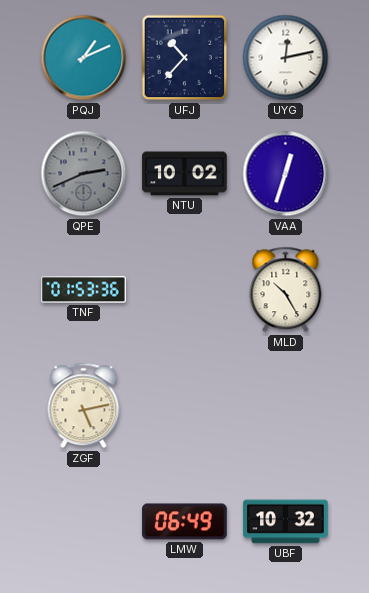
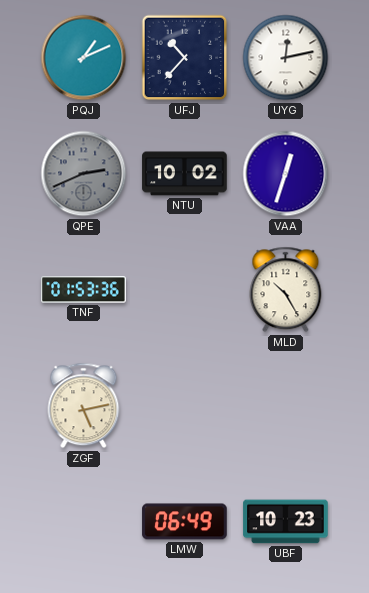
UBF: 10:32 -> 10:23 (286, 522)
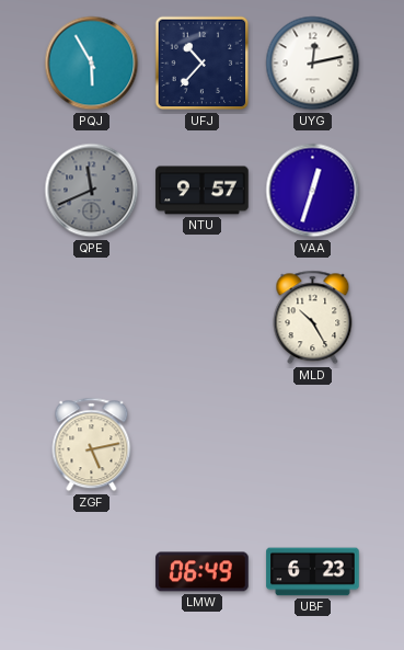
PQJ: 1:11 -> 5:55 (92, 64)
QPE: 2:41 -> 11:41 (92, 191)
NTU: 10:02 -> 9:57 (203, 191)
TNF: 01:53 -> none (84, 290)
UBF: 10:23 -> 6:23 (313, 572)
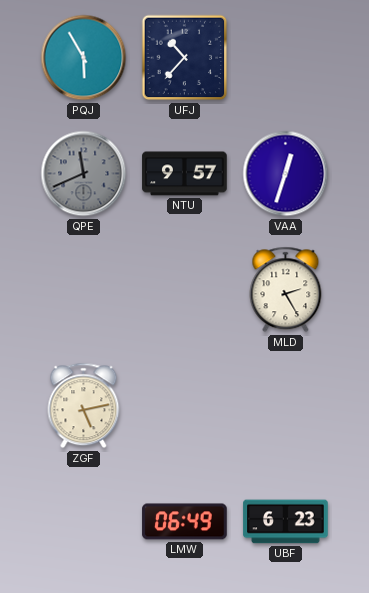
UYG: 12:13 -> none (313, 64)
MLD: 10:25 -> 2:25 (286, 290)
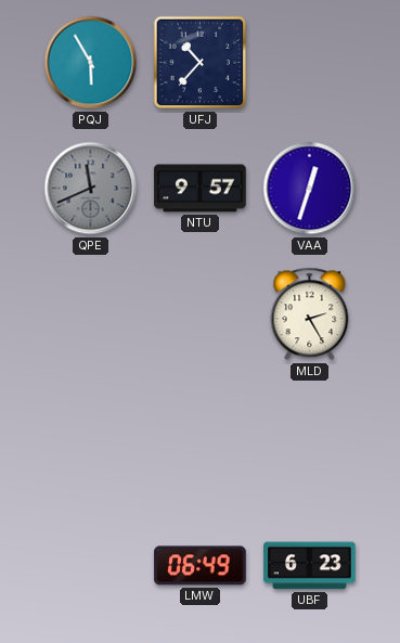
ZGF: 5:13 -> none (84, 406)
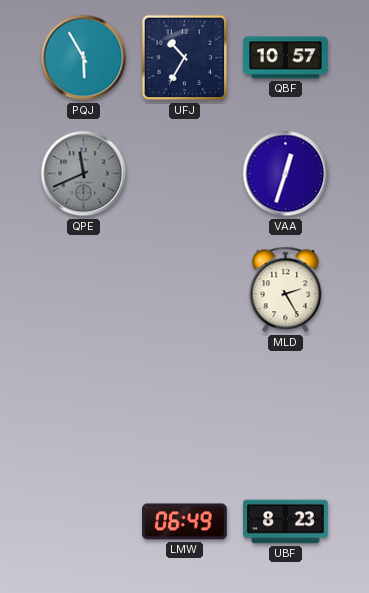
UFJ: 10:37 -> 10:35 (185, 58)
QBF: none -> 10:57 (286, 58)
NTU: 9:57 -> none (201, 189)
UBF: 6:23 -> 8:23 (286, 522)
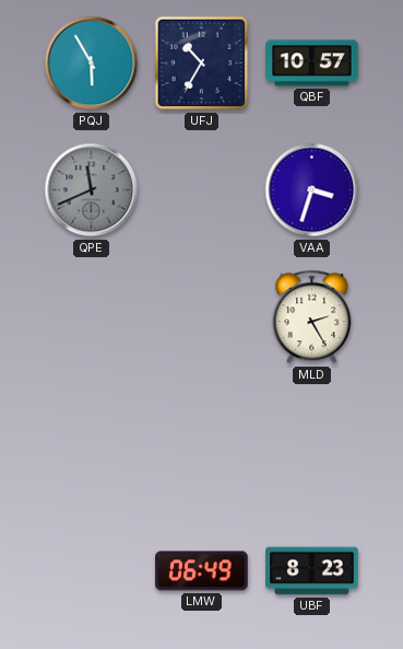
VAA: 12:33 -> 3:33 (312, 190)
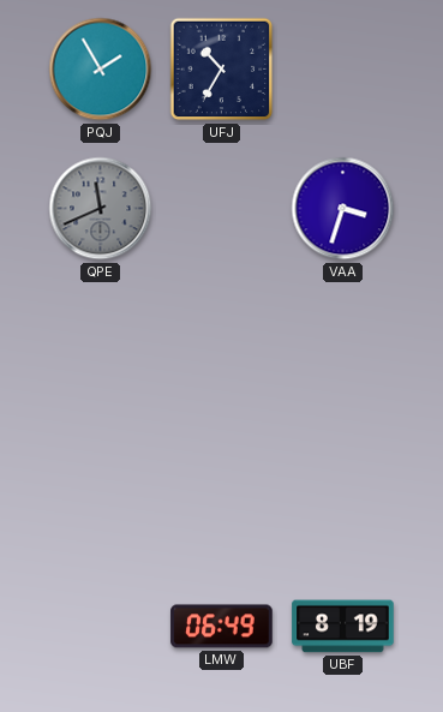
PQJ: 5:55 -> 1:55 (101, 70)
QBF: 10:57 -> none (312, 63)
MLD: 2:25 -> none (312, 317)
UBF: 8:23 -> 8:19 (343, 627)
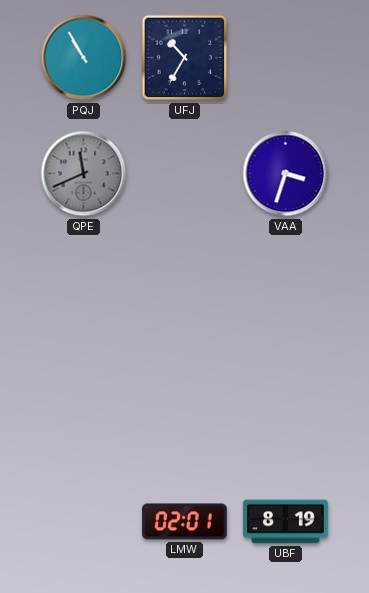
PQJ: 1:55 -> 10:55 (84, 58)
LMW: 06:49 -> 02:01 (185, 522)
